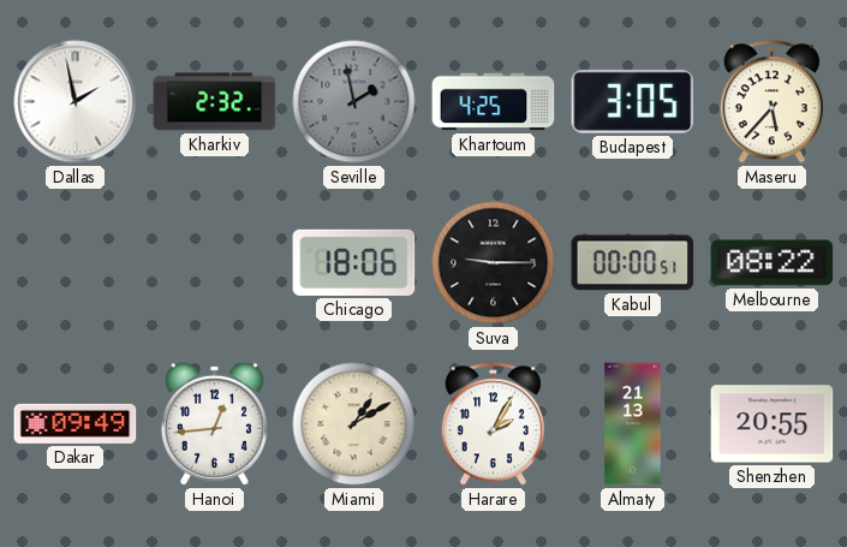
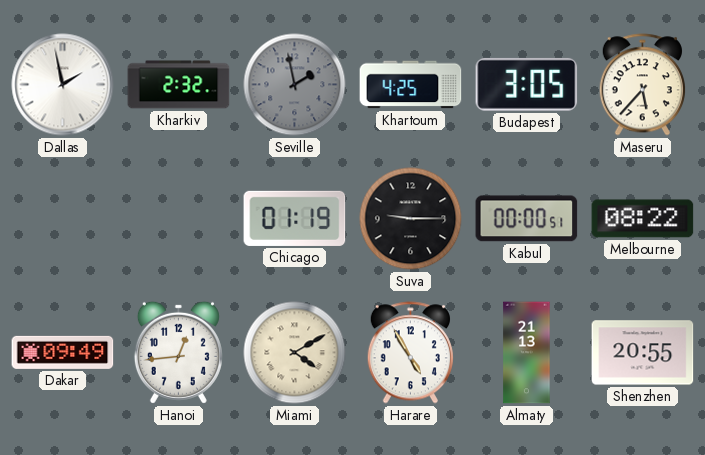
Chicago: 18:06 -> 01:19 (295, 218)
Miami: 1:10 -> 4:10 (295, 353)
Harare: 2:05 -> 4:55 (410, 353)
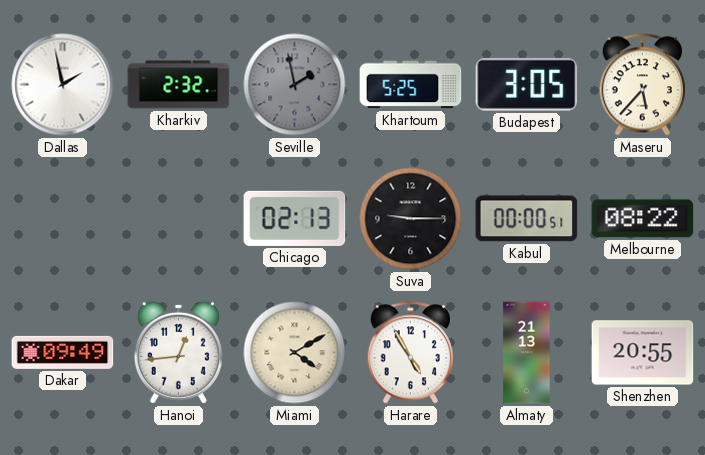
Khartoum: 4:25 -> 5:25 (411, 85)
Chicago: 01:19 -> 02:13 (295, 218)
